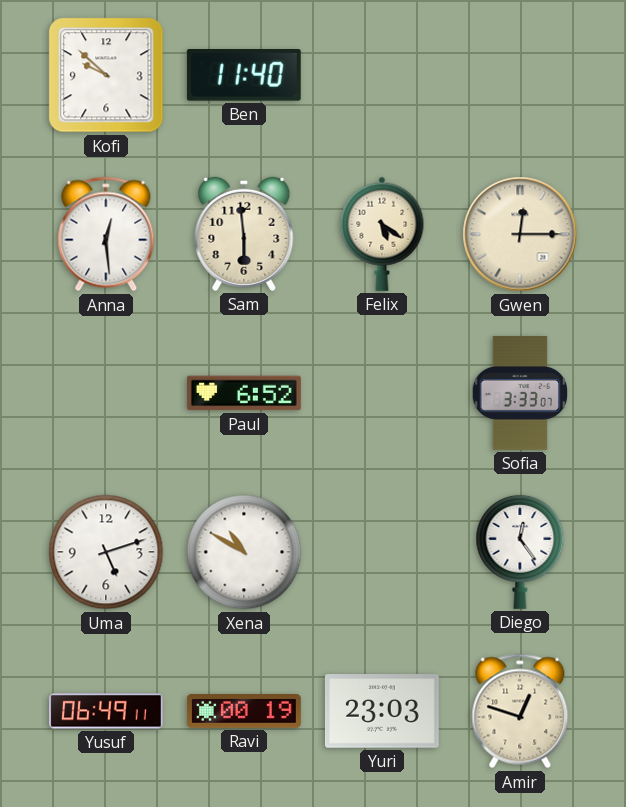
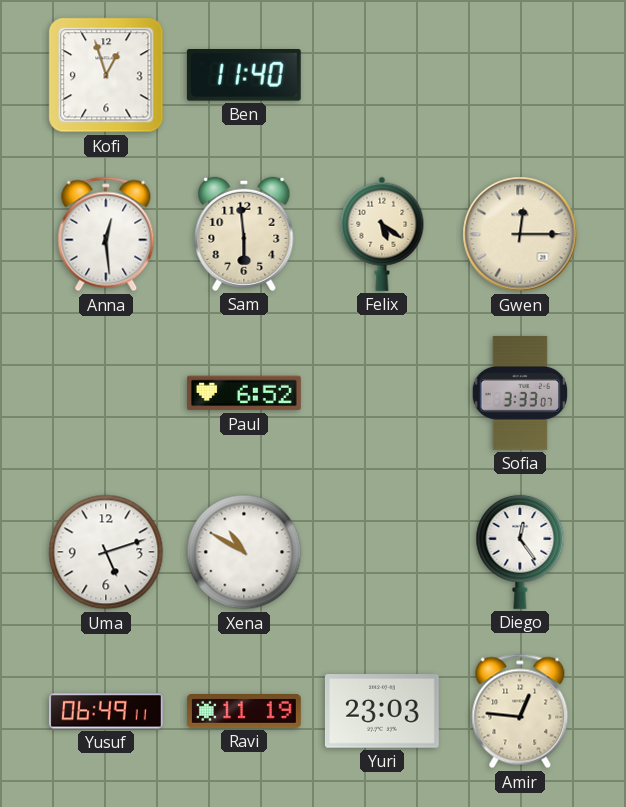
Kofi: 9:52 -> 12:57 (106, 75)
Ravi: 00:19 -> 11:19 (245, 711)
Amir: 12:48 -> 12:46 (520, 711)
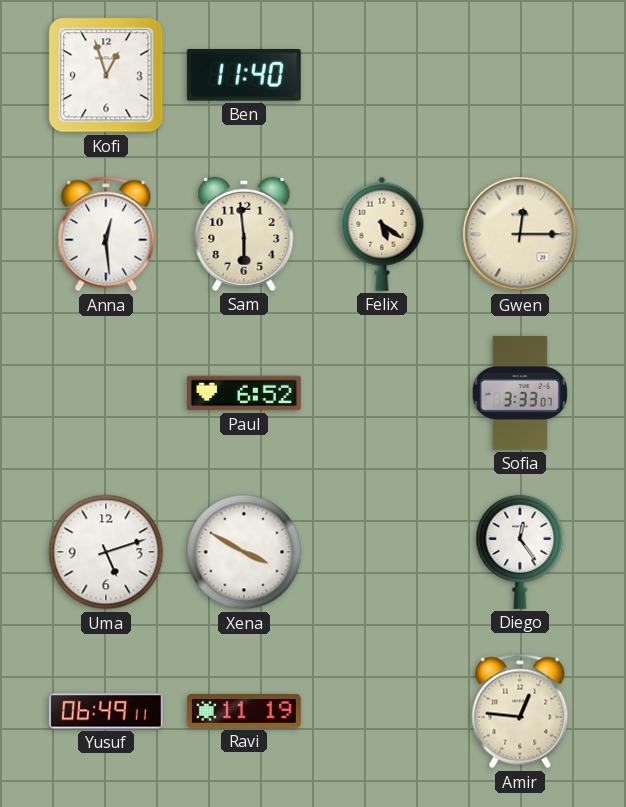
Xena: 10:50 -> 3:50 (244, 552)
Yuri: 23:03 -> none (382, 711)
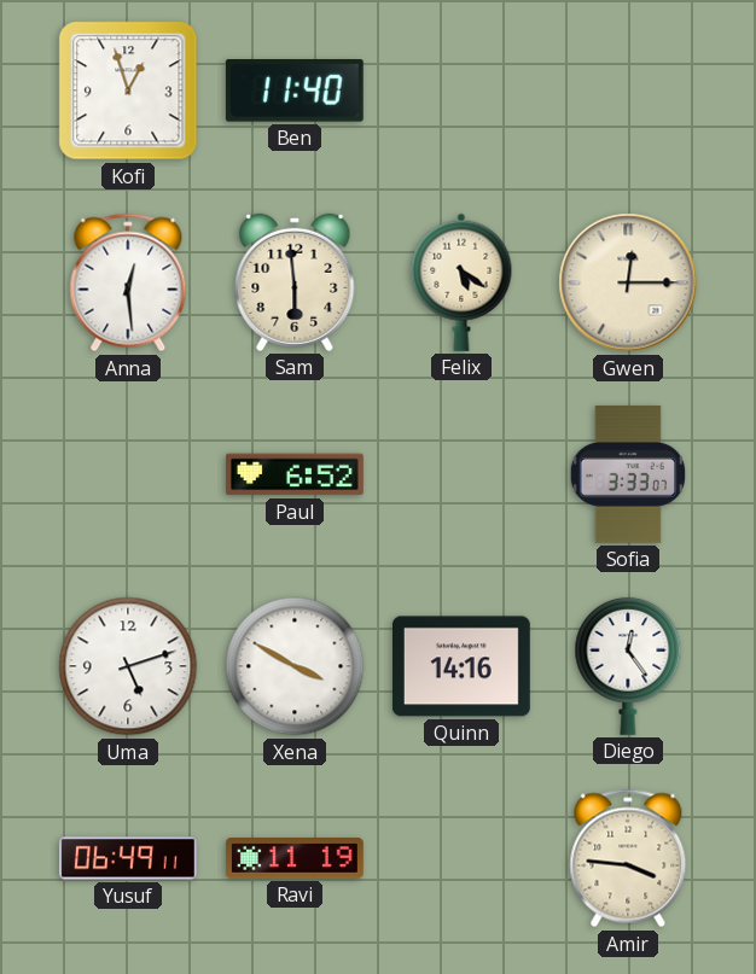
Quinn: none -> 14:16 (461, 666)
Amir: 12:46 -> 3:46 (628, 858)
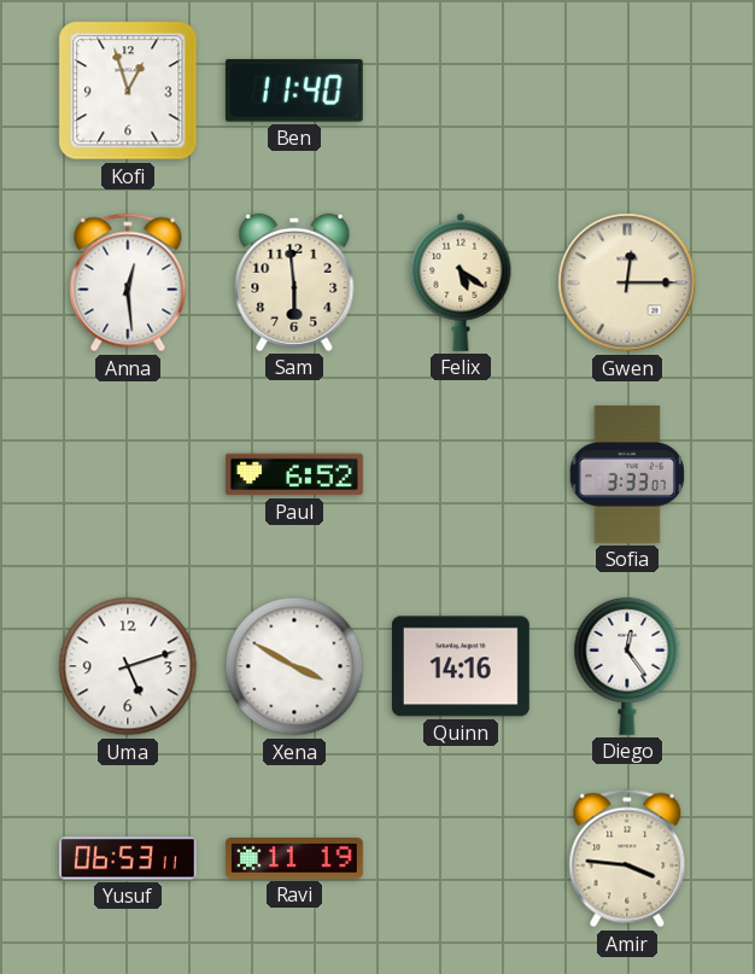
Yusuf: 06:49 -> 06:53 (128, 858)
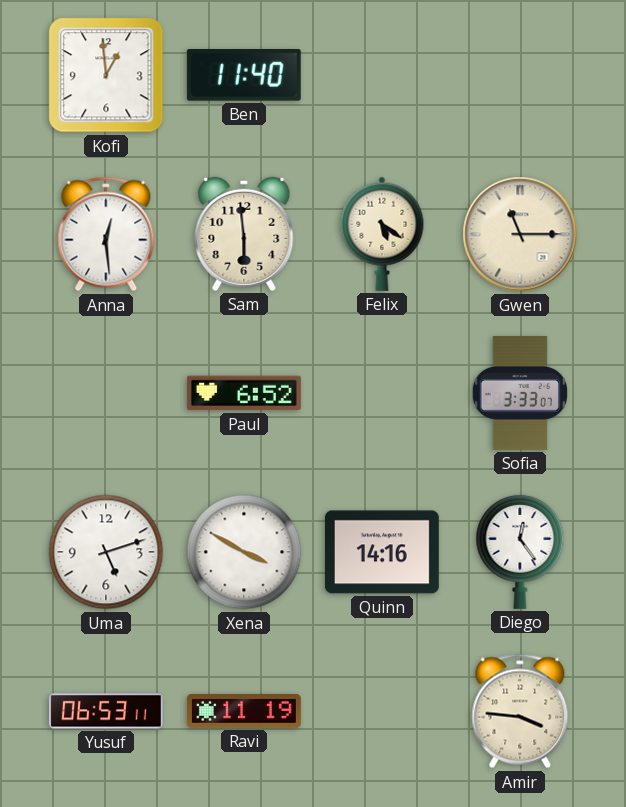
Kofi: 12:57 -> 12:59 (106, 75)
Gwen: 12:15 -> 11:15 (520, 234)
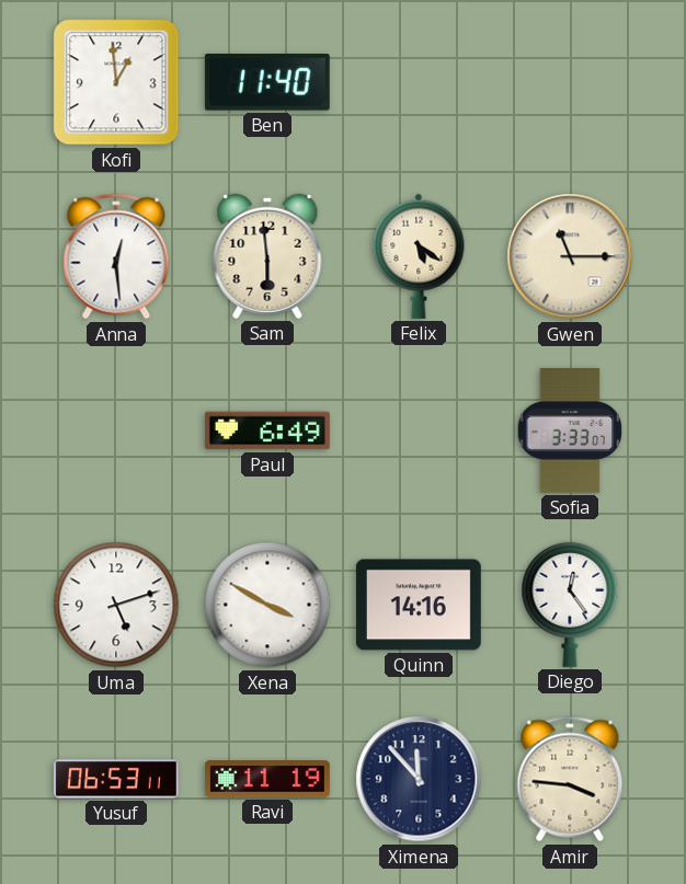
Paul: 6:52 -> 6:49 (267, 430)
Ximena: none -> 11:53 (419, 779)
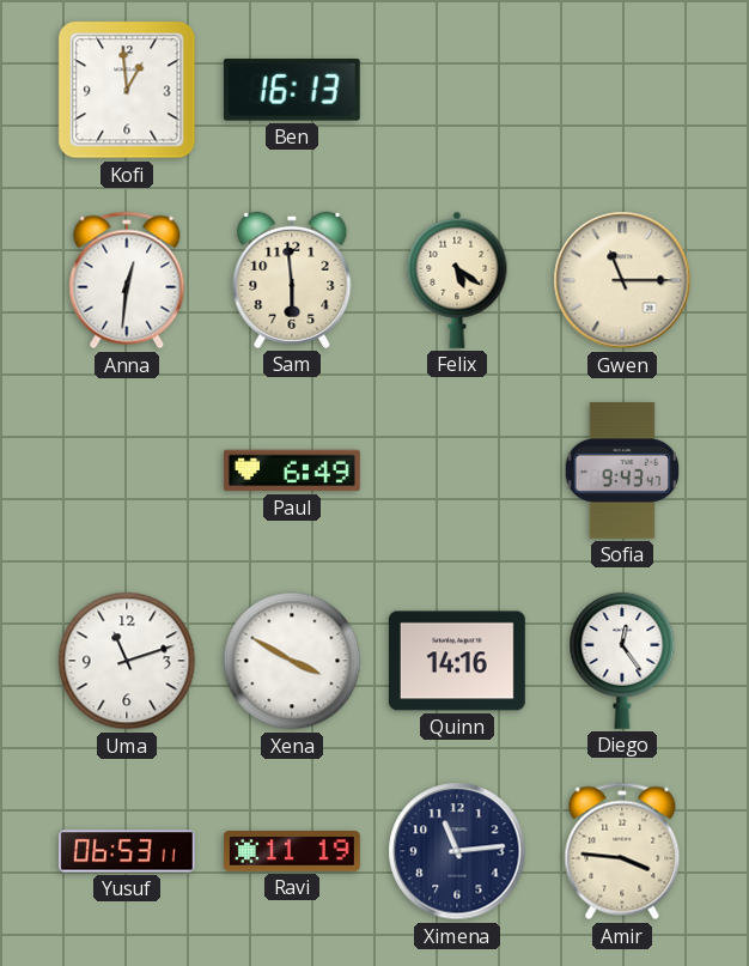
Ben: 11:40 -> 16:13 (292, 91)
Anna: 12:29 -> 12:31 (127, 280)
Sofia: 3:33 -> 9:43 (621, 470)
Uma: 5:12 -> 11:12 (127, 661)
Ximena: 11:53 -> 11:14 (457, 851)
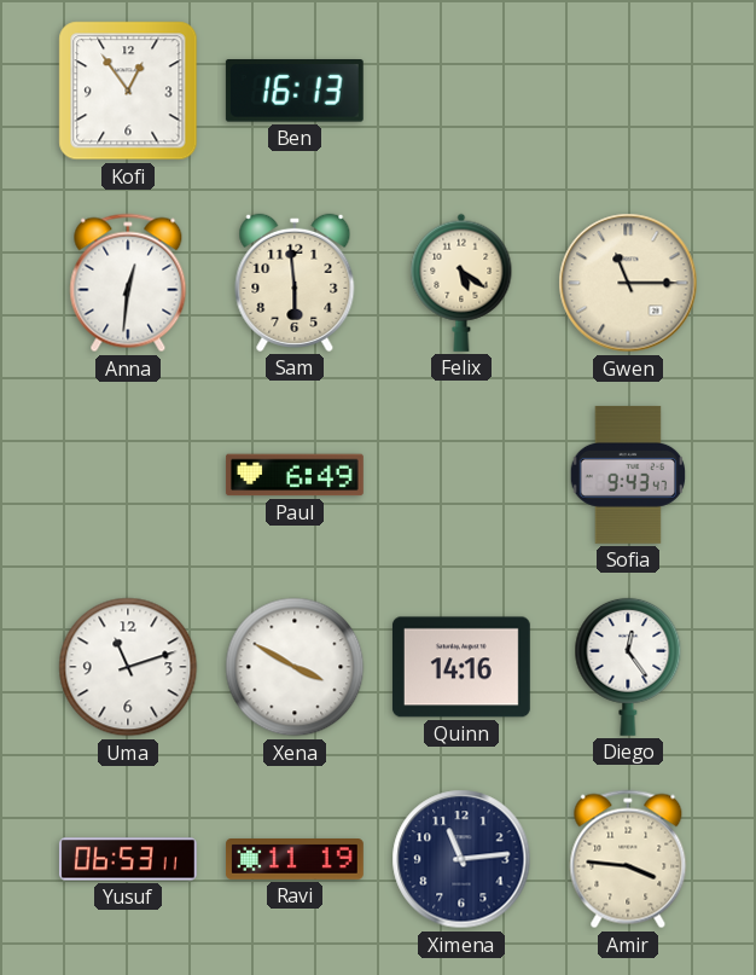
Kofi: 12:59 -> 12:54 (128, 91)
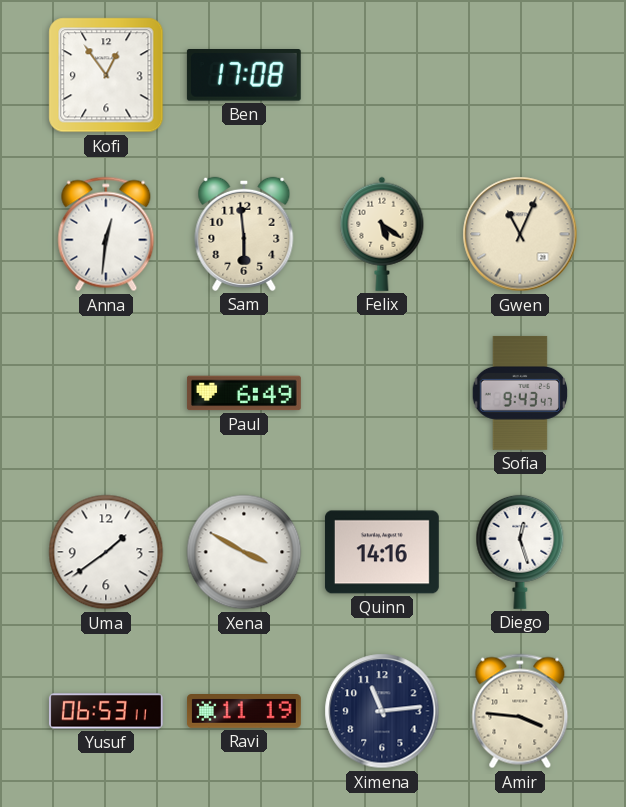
Ben: 16:13 -> 17:08 (244, 76)
Gwen: 11:15 -> 11:04 (520, 234)
Uma: 11:12 -> 1:39 (106, 552)
Diego: 12:24 -> 12:27 (520, 552)
